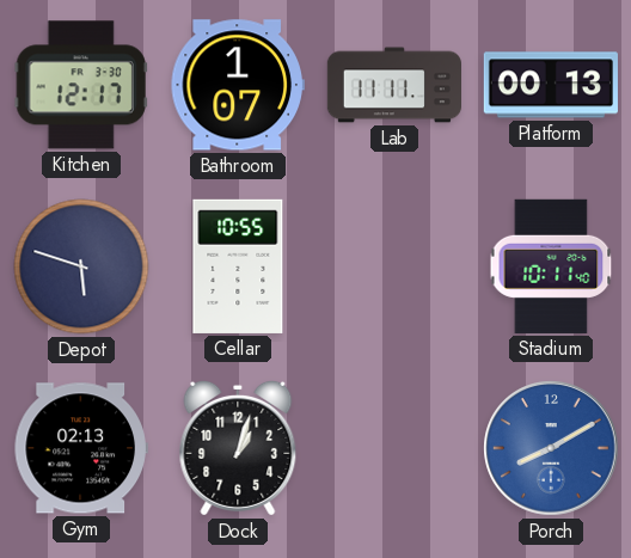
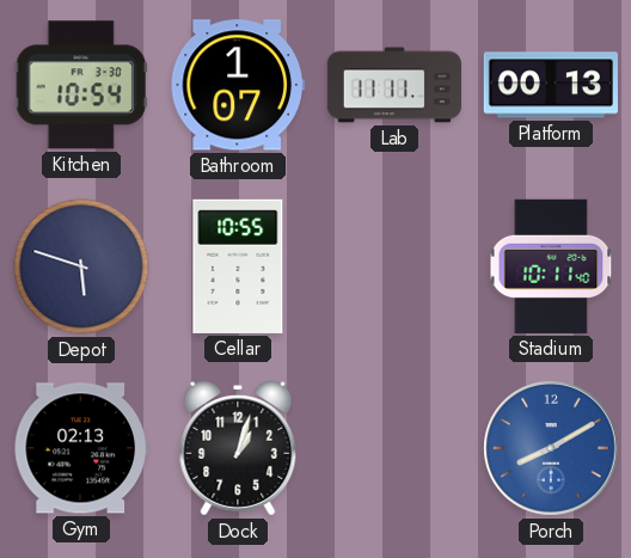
Kitchen: 12:17 -> 10:54 (81, 85)
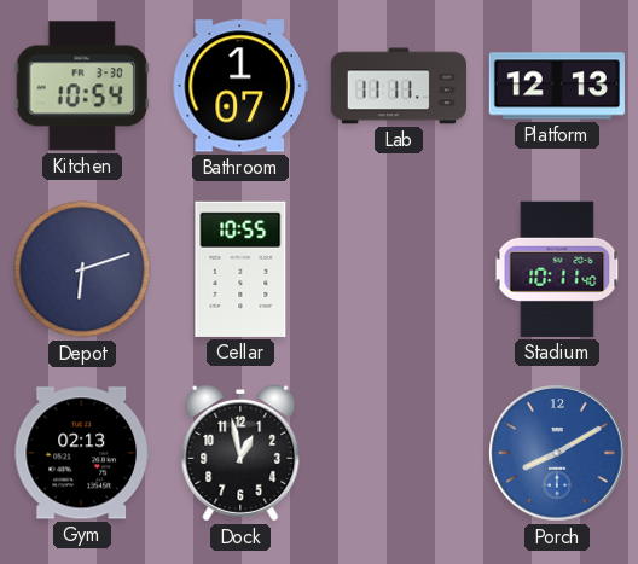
Platform: 00:13 -> 12:13 (557, 86)
Depot: 5:48 -> 6:12 (82, 269)
Dock: 1:03 -> 12:58 (240, 453)
